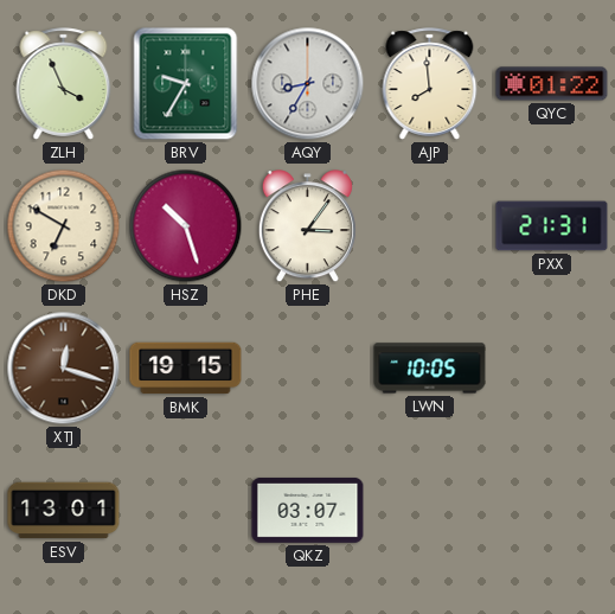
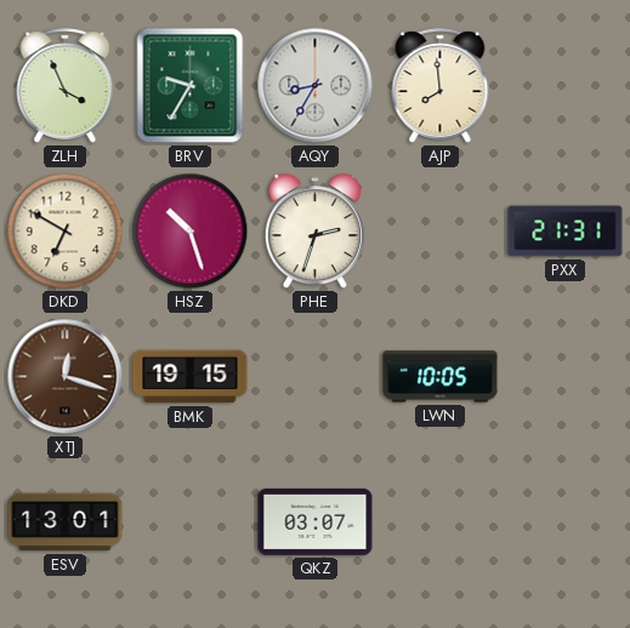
QYC: 01:22 -> none (552, 84)
PHE: 3:06 -> 2:33 (314, 232)
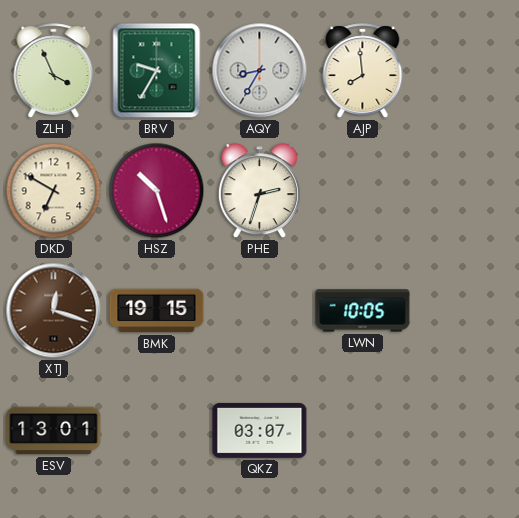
PXX: 21:31 -> none (566, 232)
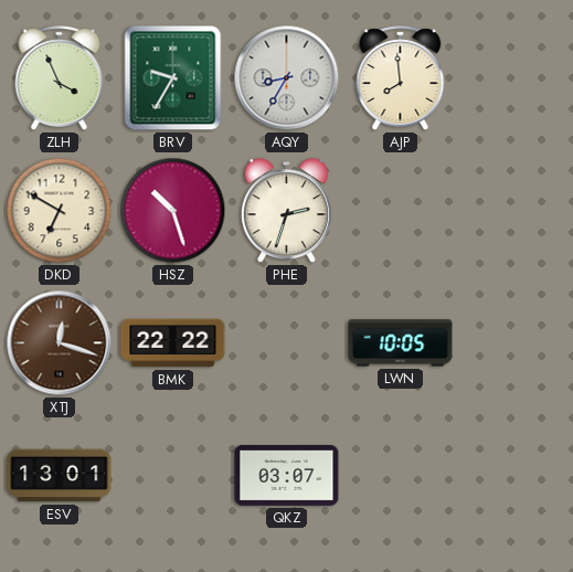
BMK: 19:15 -> 22:22 (173, 343)
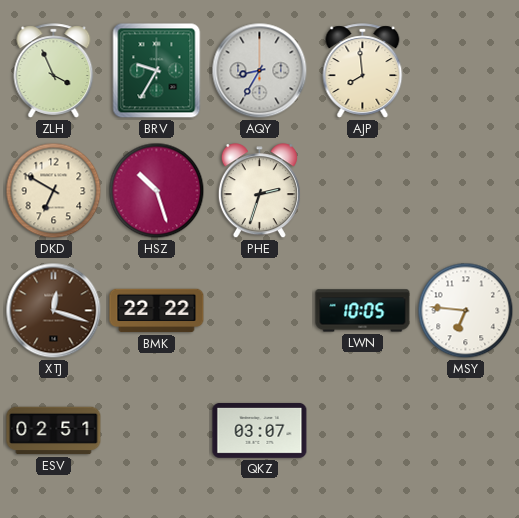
MSY: none -> 6:46 (466, 311)
ESV: 13:01 -> 02:51 (54, 431)
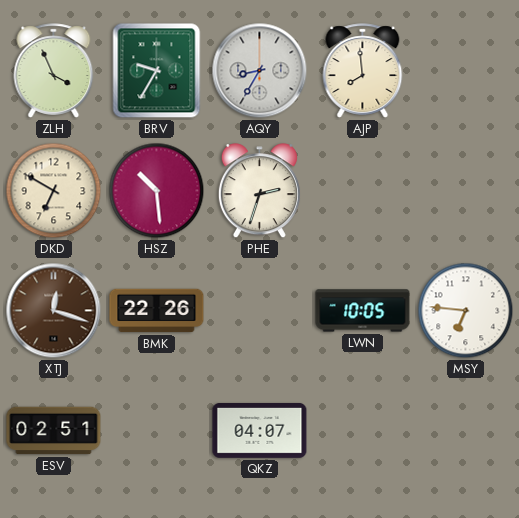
HSZ: 10:27 -> 10:29 (157, 191)
BMK: 22:22 -> 22:26 (157, 311)
QKZ: 03:07 -> 04:07 (260, 430)
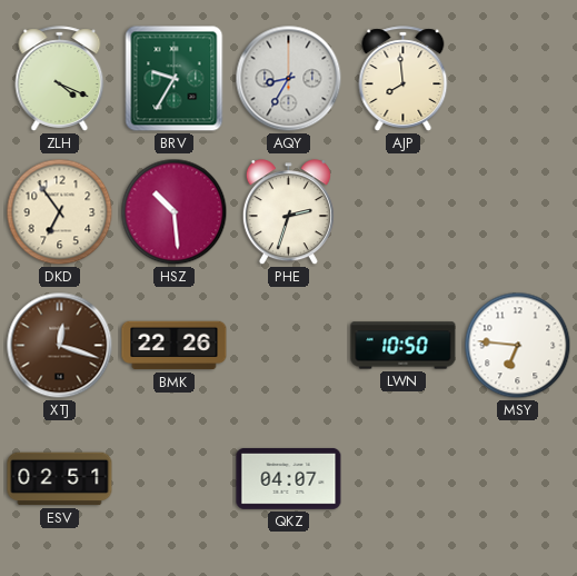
ZLH: 3:56 -> 4:19 (60, 79)
DKD: 6:50 -> 6:54 (60, 212)
LWN: 10:05 -> 10:50 (404, 346)
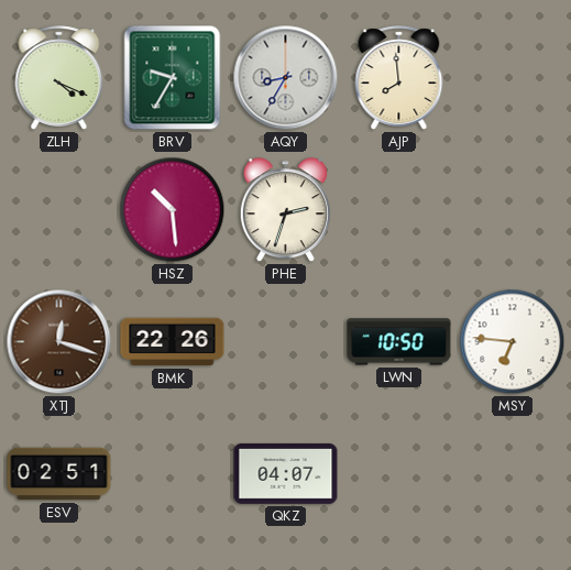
DKD: 6:54 -> none (60, 212)
